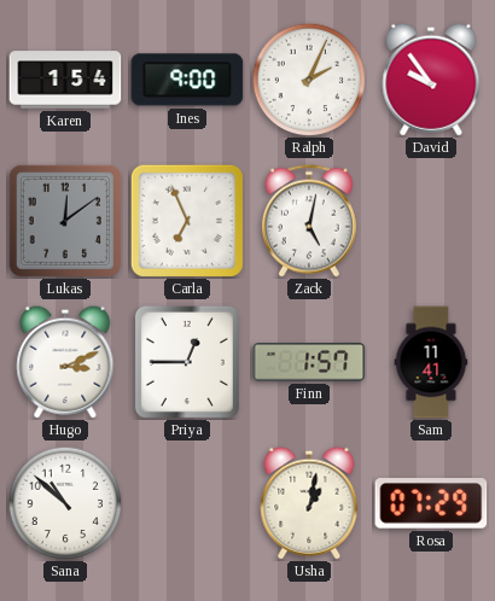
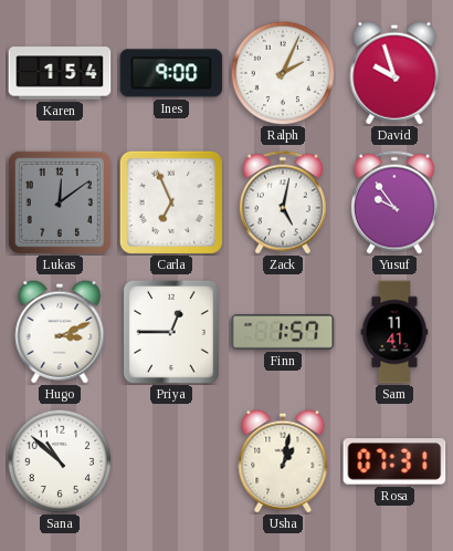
David: 9:54 -> 9:57 (394, 73)
Yusuf: none -> 9:54 (394, 202)
Rosa: 07:29 -> 07:31 (394, 461)
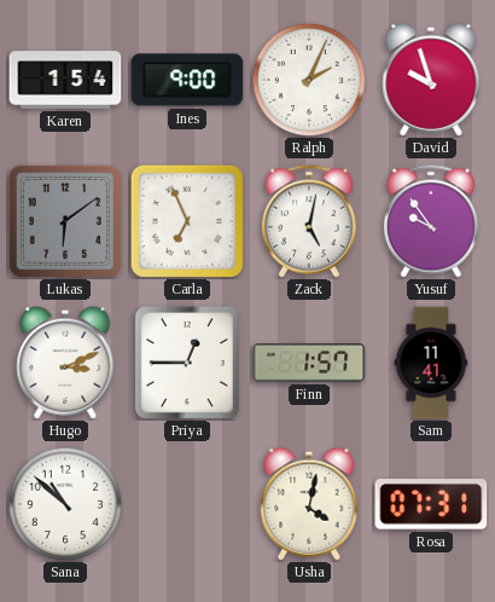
Lukas: 12:09 -> 6:09 (65, 221)
Usha: 1:02 -> 4:02 (309, 504)
